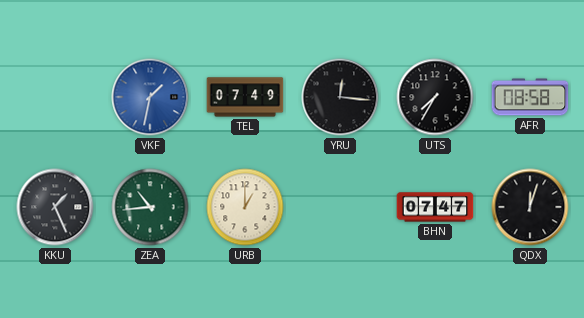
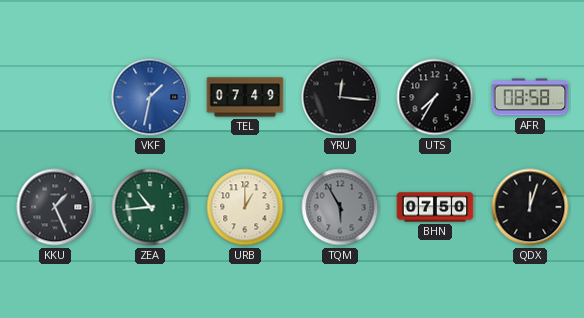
TQM: none -> 5:55 (340, 207)
BHN: 07:47 -> 07:50 (435, 207)
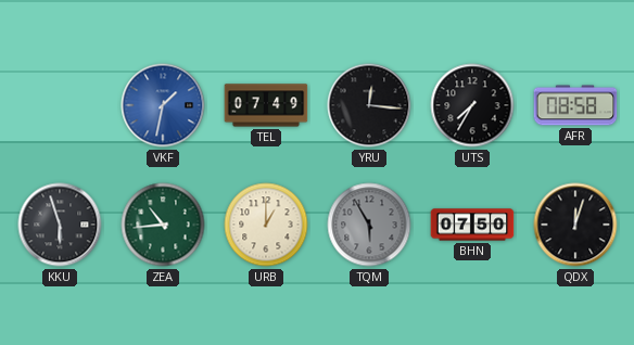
KKU: 1:26 -> 5:57 (60, 225)
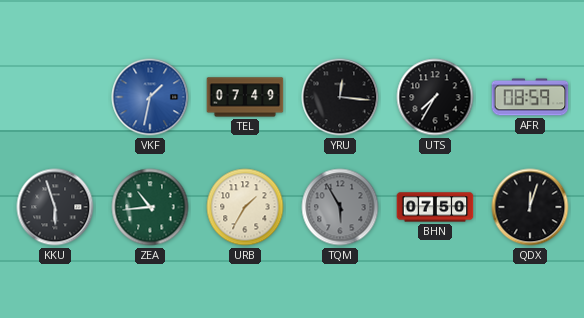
AFR: 08:58 -> 08:59 (530, 97)
URB: 1:00 -> 1:35 (245, 207)
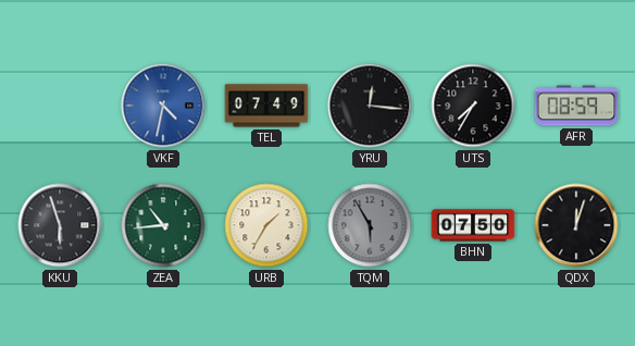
VKF: 1:32 -> 4:32 (163, 106)
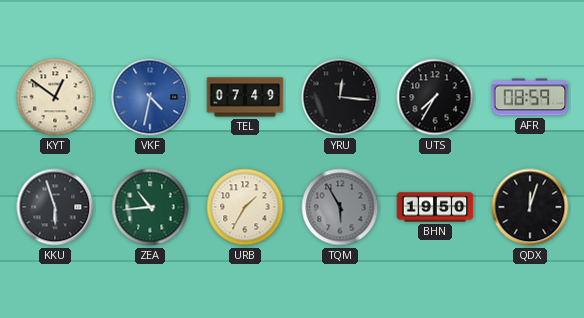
KYT: none -> 12:51 (55, 97)
BHN: 07:50 -> 19:50 (435, 207)
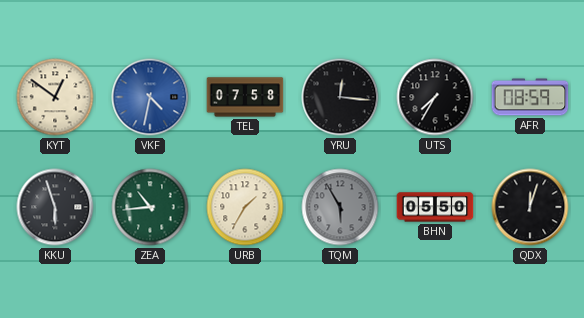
TEL: 07:49 -> 07:58 (245, 97)
BHN: 19:50 -> 05:50 (435, 207)
